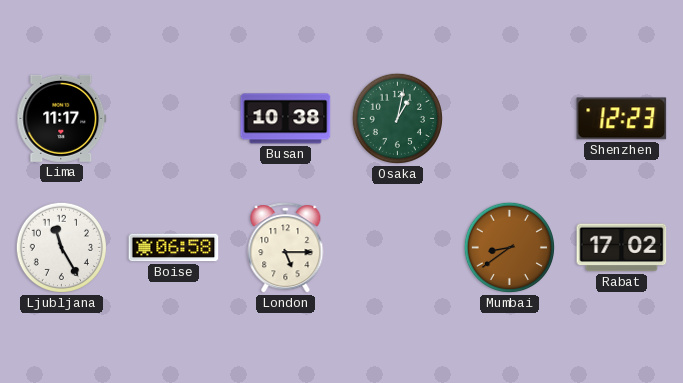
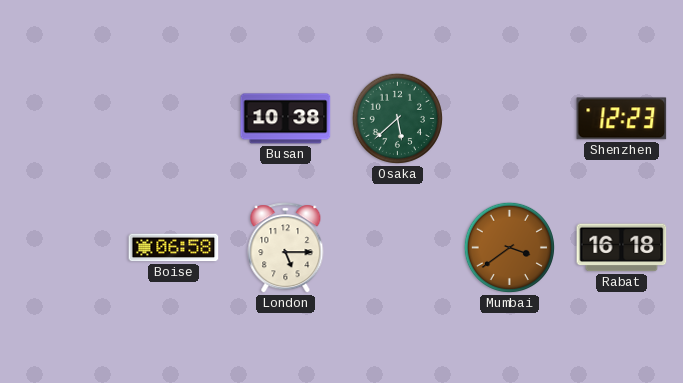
Lima: 11:17 -> none (62, 118)
Osaka: 1:02 -> 5:38 (397, 118)
Ljubljana: 11:25 -> none (61, 247)
Mumbai: 8:39 -> 3:39 (509, 247)
Rabat: 17:02 -> 16:18 (622, 248)
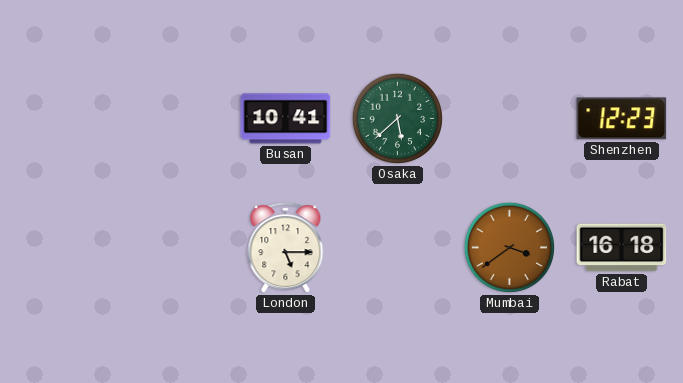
Busan: 10:38 -> 10:41 (286, 119)
Boise: 06:58 -> none (174, 248)
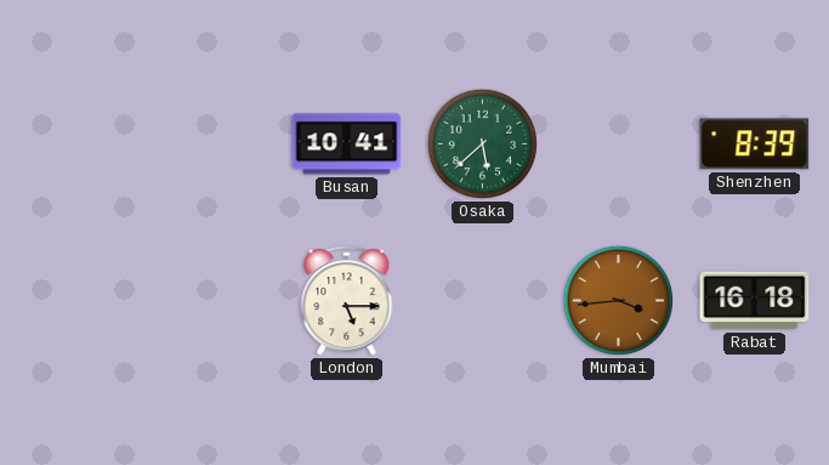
Shenzhen: 12:23 -> 8:39 (755, 144)
Mumbai: 3:39 -> 3:44 (618, 300)
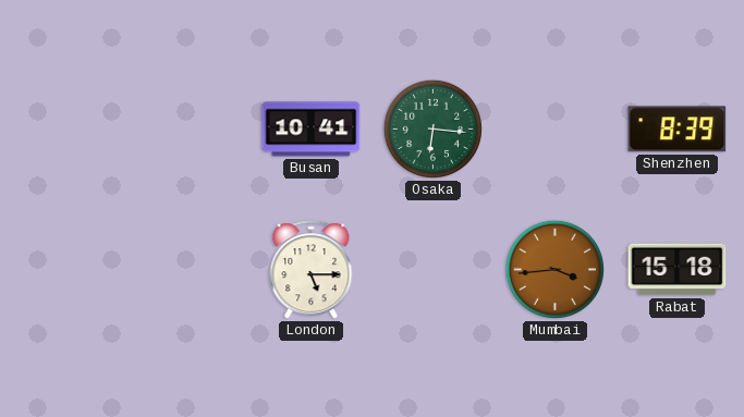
Osaka: 5:38 -> 6:16 (432, 128)
Rabat: 16:18 -> 15:18 (678, 270)
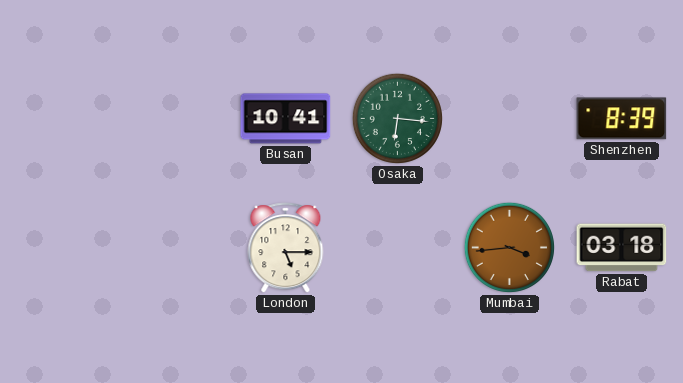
Rabat: 15:18 -> 03:18 (622, 248)
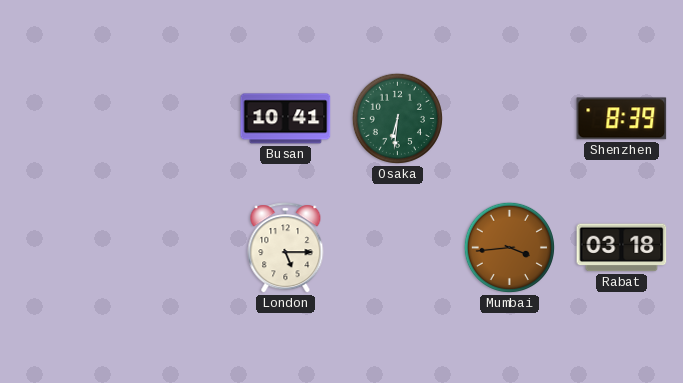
Osaka: 6:16 -> 6:31 (397, 118)
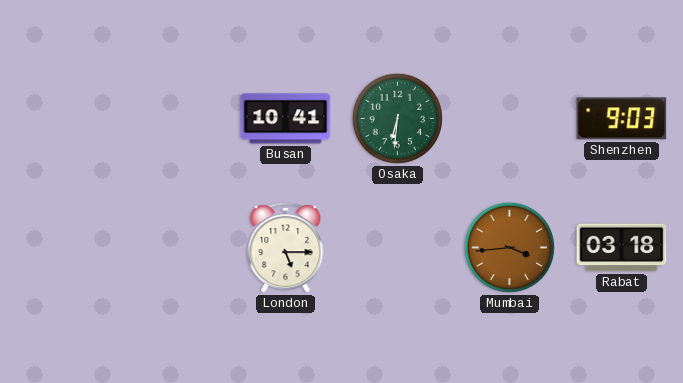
Shenzhen: 8:39 -> 9:03 (622, 119)
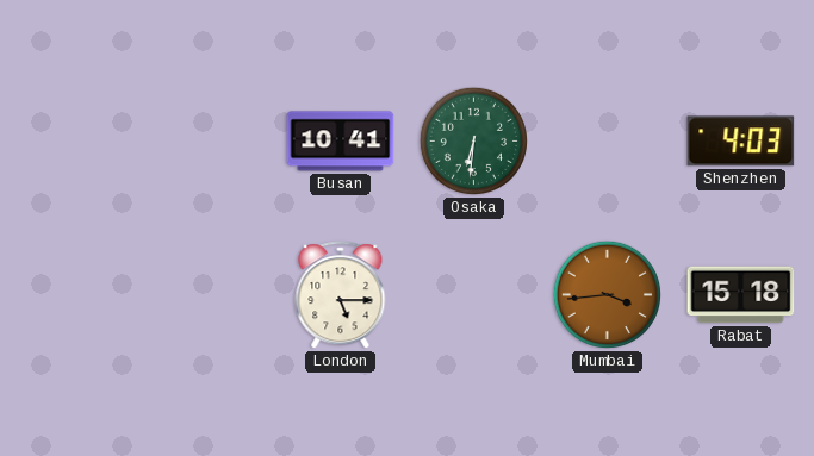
Shenzhen: 9:03 -> 4:03 (741, 142)
Rabat: 03:18 -> 15:18 (741, 295)
